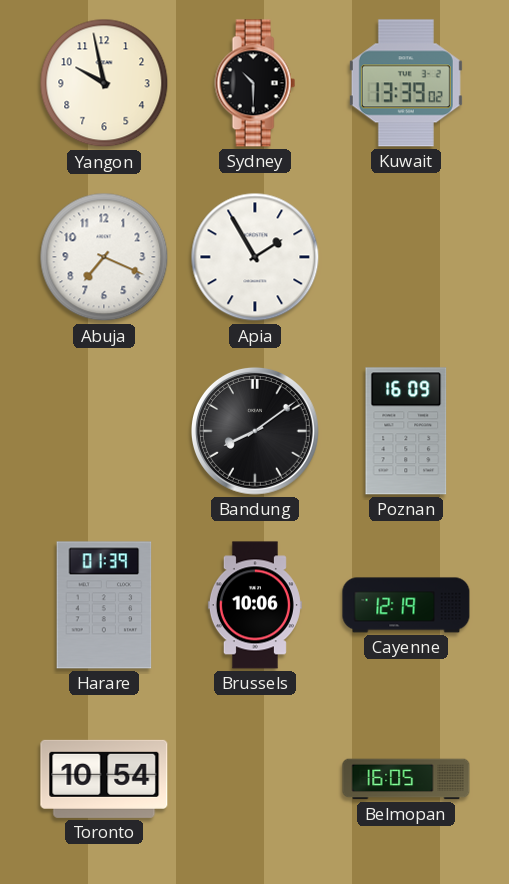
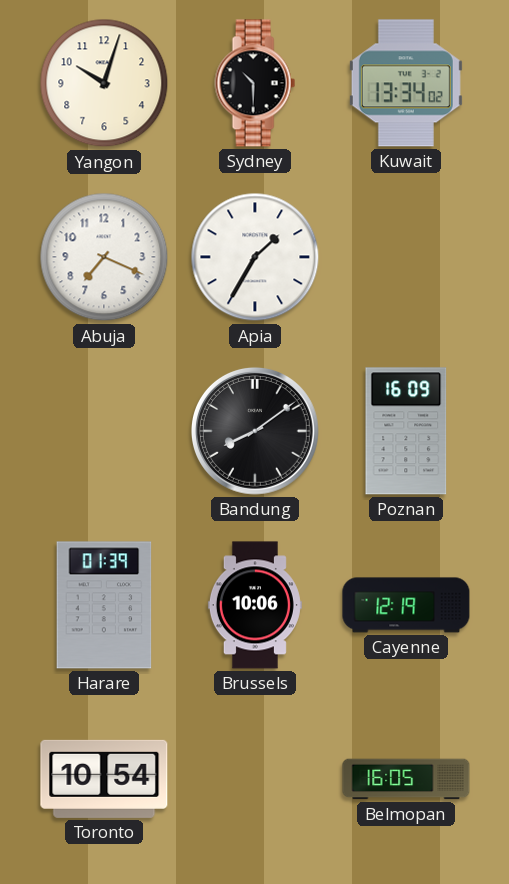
Yangon: 9:58 -> 10:03 (104, 83)
Kuwait: 13:39 -> 13:34 (406, 83)
Apia: 1:55 -> 1:35 (255, 257)
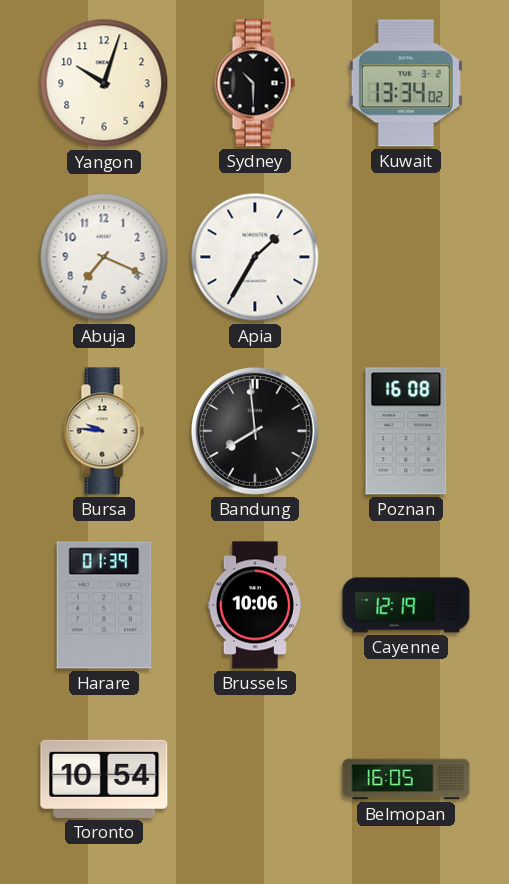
Bursa: none -> 9:46 (104, 431)
Bandung: 8:09 -> 7:59 (255, 431)
Poznan: 16:09 -> 16:08 (406, 431)
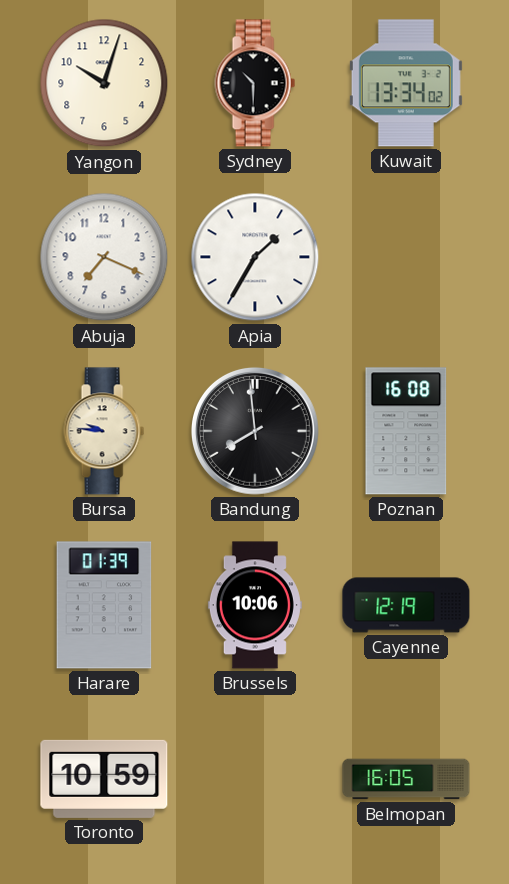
Toronto: 10:54 -> 10:59 (104, 779)
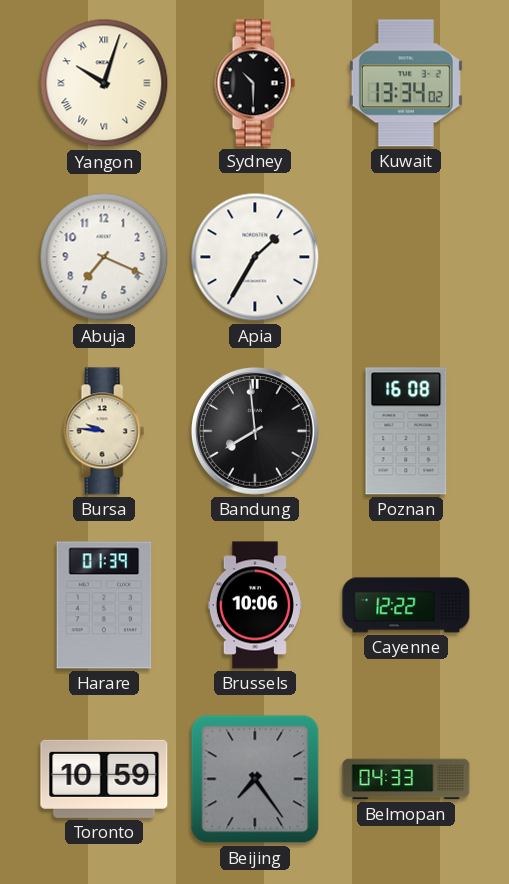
Yangon numerals: Arabic -> Roman (104, 83)
Cayenne: 12:19 -> 12:22 (406, 605)
Beijing: none -> 7:24 (255, 779)
Belmopan: 16:05 -> 04:33 (406, 779)
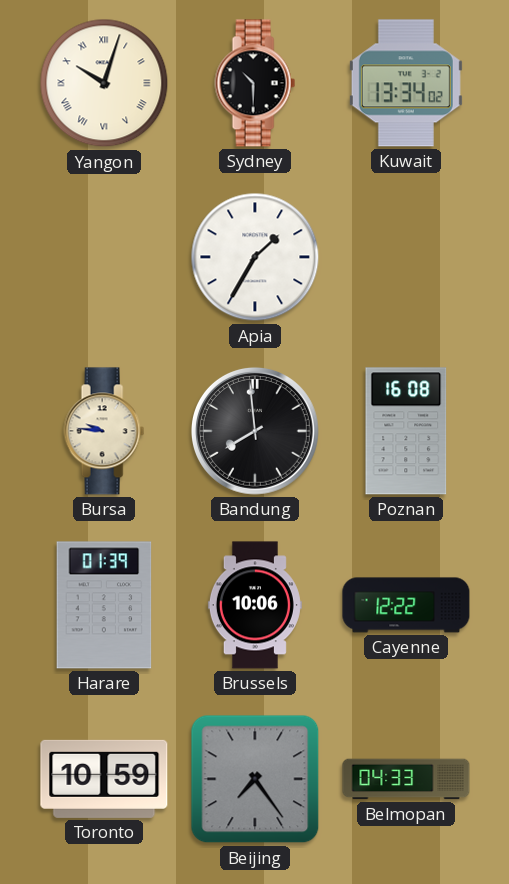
Abuja: 7:19 -> none (104, 257)
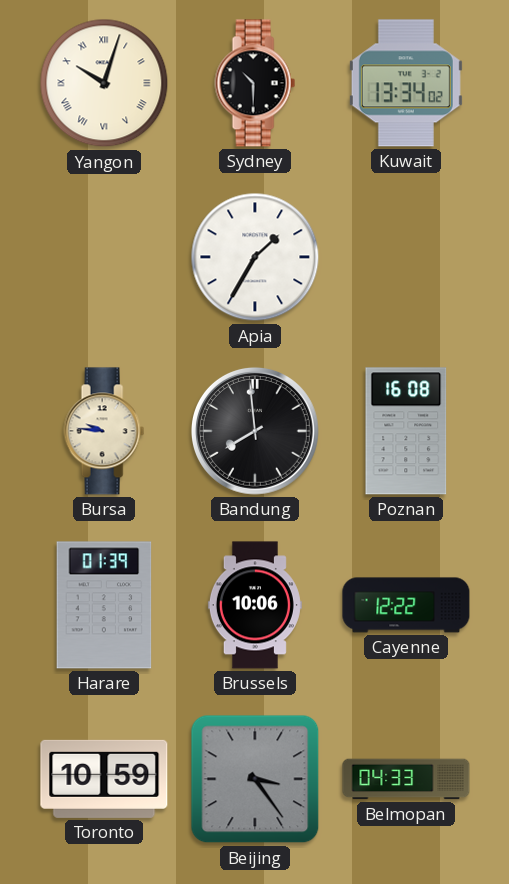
Beijing: 7:24 -> 3:24 (255, 779)
